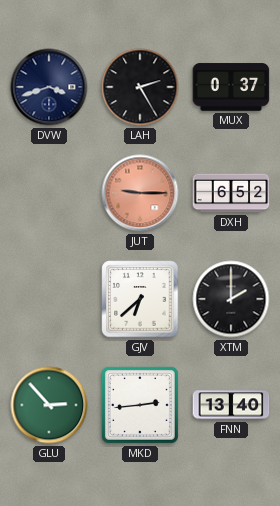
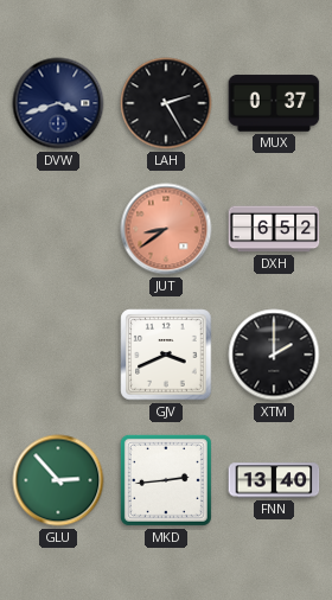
JUT: 9:15 -> 8:39 (166, 229)
GJV: 6:38 -> 3:41 (166, 355)
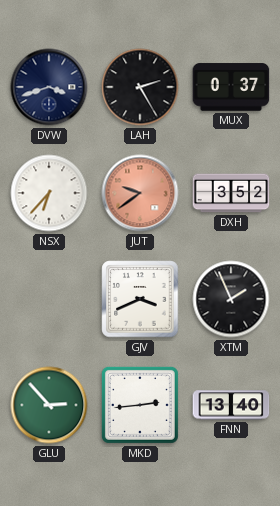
NSX: none -> 6:37 (49, 193)
JUT: 8:39 -> 9:39 (140, 193)
DXH: 6:52 -> 3:52 (231, 193)
XTM: 2:00 -> 1:56 (231, 299)
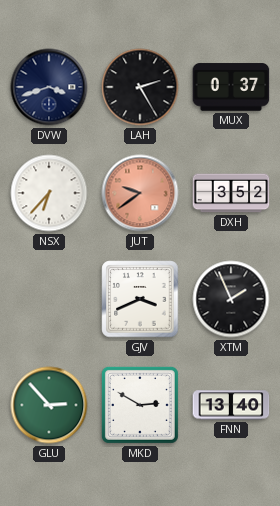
MKD: 2:44 -> 2:50 (140, 405)
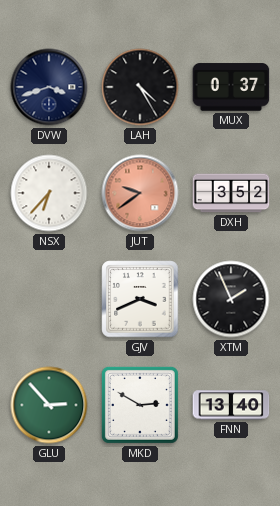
LAH: 2:25 -> 4:25 (140, 87)
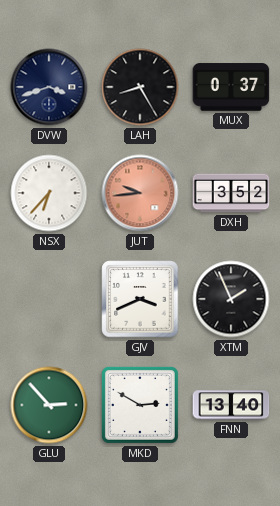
LAH: 4:25 -> 8:25 (140, 87)
JUT: 9:39 -> 9:44 (140, 193)
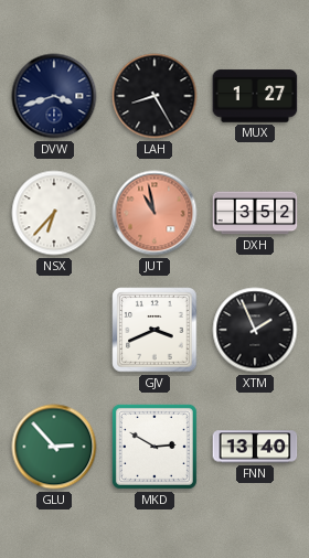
MUX: 0:37 -> 1:27 (255, 96)
JUT: 9:44 -> 10:58 (154, 213)
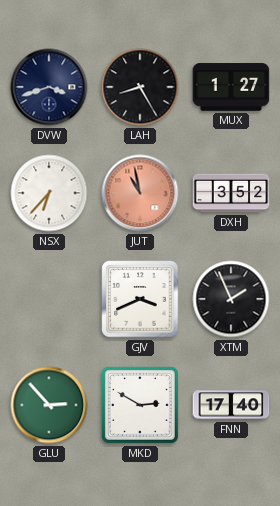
FNN: 13:40 -> 17:40 (231, 405)
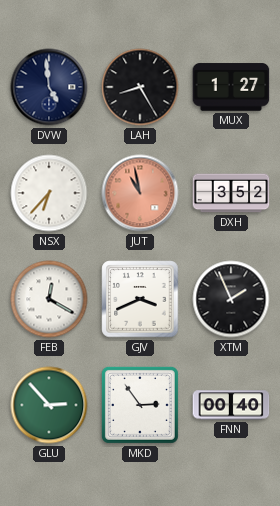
DVW: 3:42 -> 4:59 (49, 87)
FEB: none -> 12:20 (49, 299)
MKD: 2:50 -> 2:54 (140, 405)
FNN: 17:40 -> 00:40 (231, 405)
